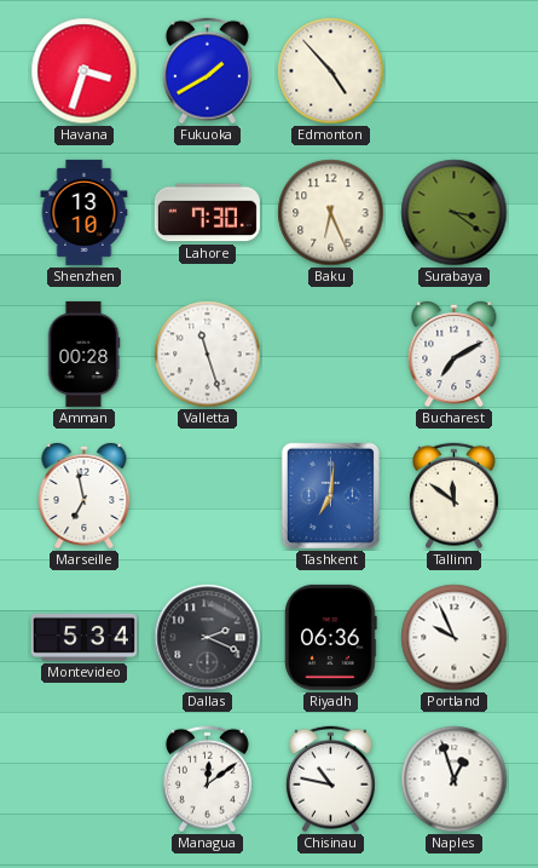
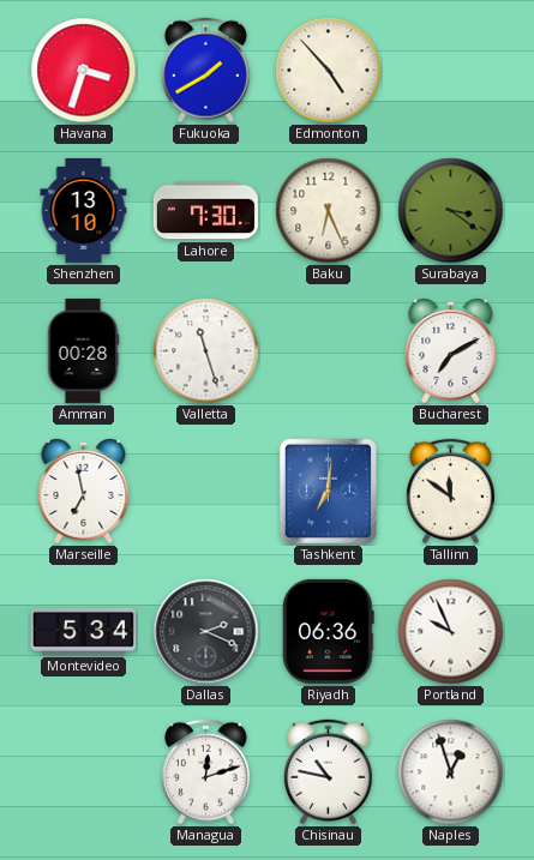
Managua: 12:09 -> 12:12 (205, 772)
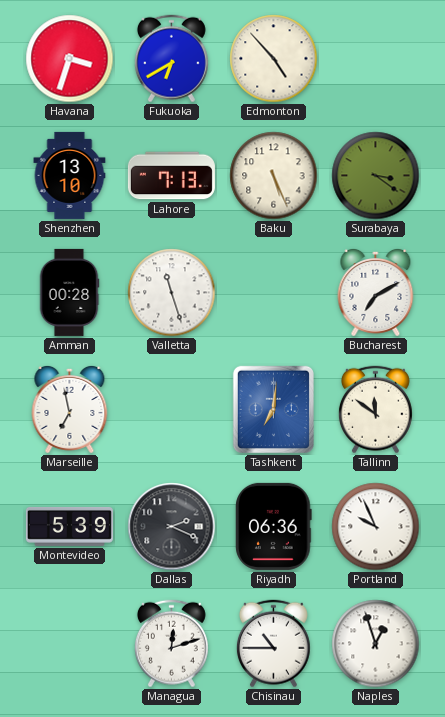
Fukuoka: 1:40 -> 6:40 (171, 59)
Lahore: 7:30 -> 7:13 (171, 176)
Baku: 6:26 -> 5:26 (274, 176)
Montevideo: 5:34 -> 5:39 (69, 527)
Chisinau: 10:47 -> 10:45 (273, 644)
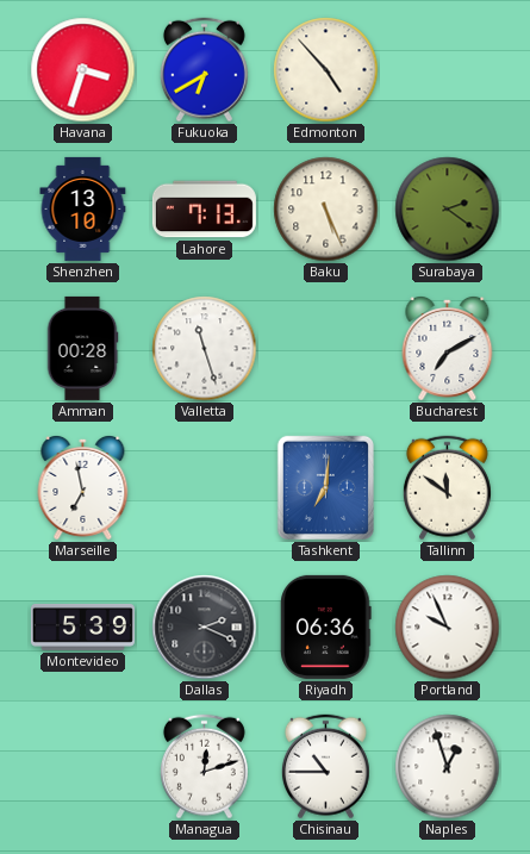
Surabaya: 3:21 -> 2:21 (448, 210)
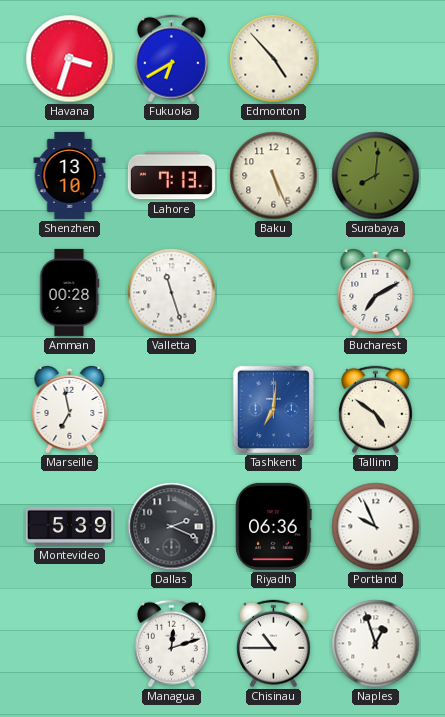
Surabaya: 2:21 -> 8:01 (376, 176)
Tallinn: 11:51 -> 4:51 (375, 410)
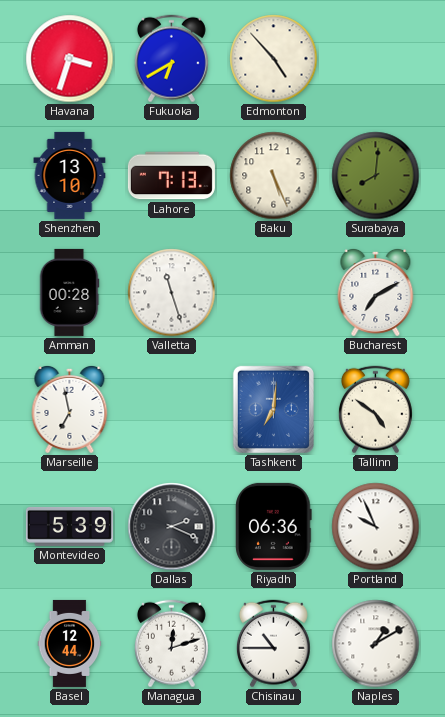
Basel: none -> 12:44 (70, 643)
Naples: 12:57 -> 1:10 (376, 644)
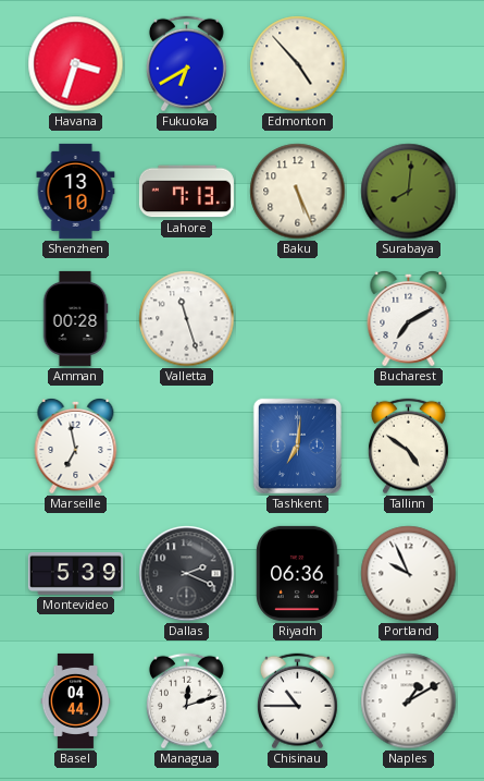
Basel: 12:44 -> 04:44 (76, 700)
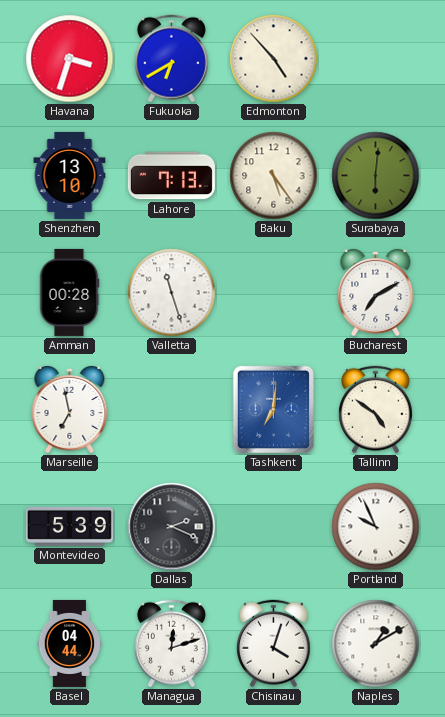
Baku: 5:26 -> 5:24 (274, 176)
Surabaya: 8:01 -> 6:01 (376, 176)
Riyadh: 06:36 -> none (298, 573)
Chisinau: 10:45 -> 4:03 (273, 644)
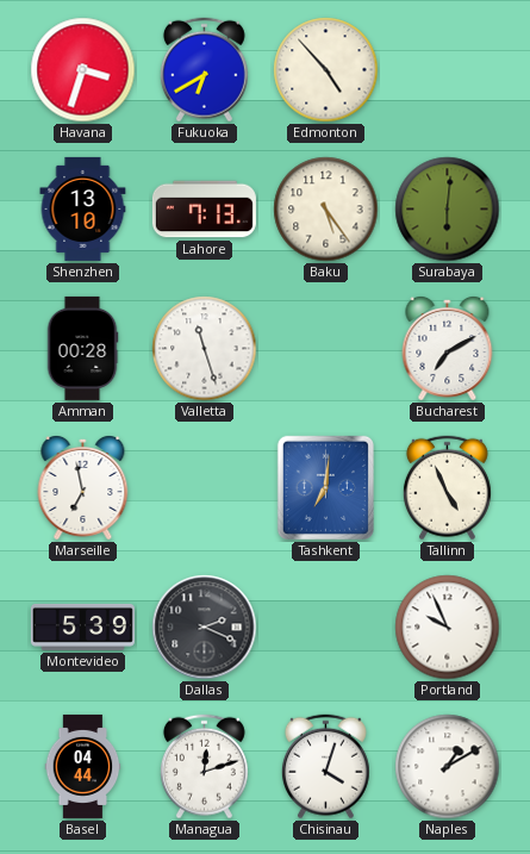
Tallinn: 4:51 -> 4:56 (447, 488)
